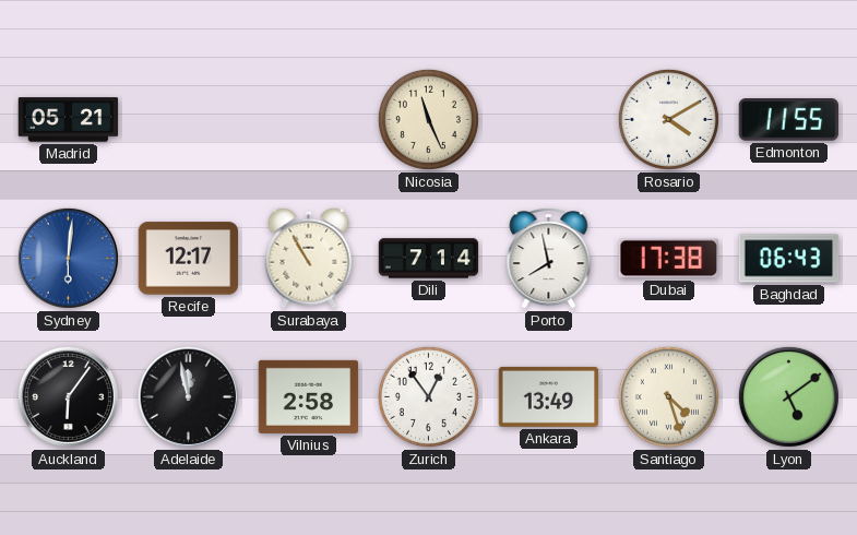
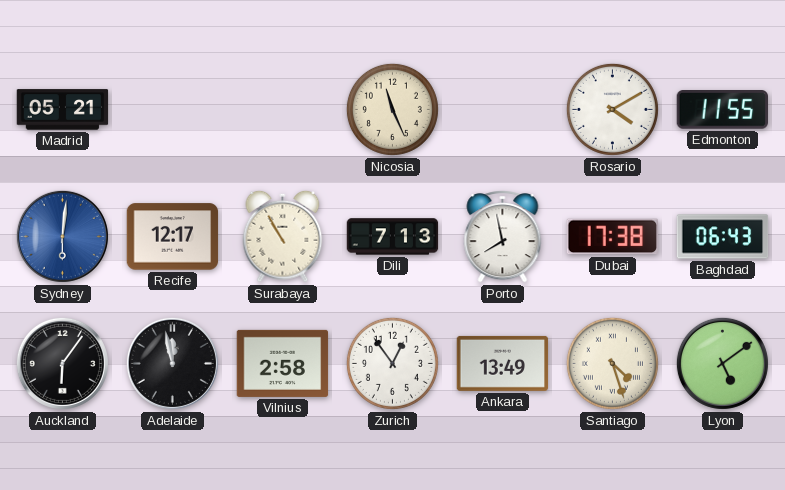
Dili: 7:14 -> 7:13 (393, 237)
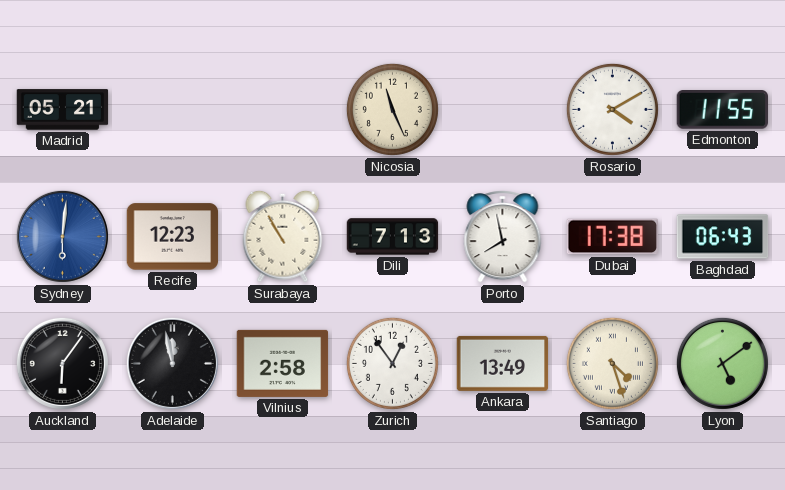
Recife: 12:17 -> 12:23 (173, 237)
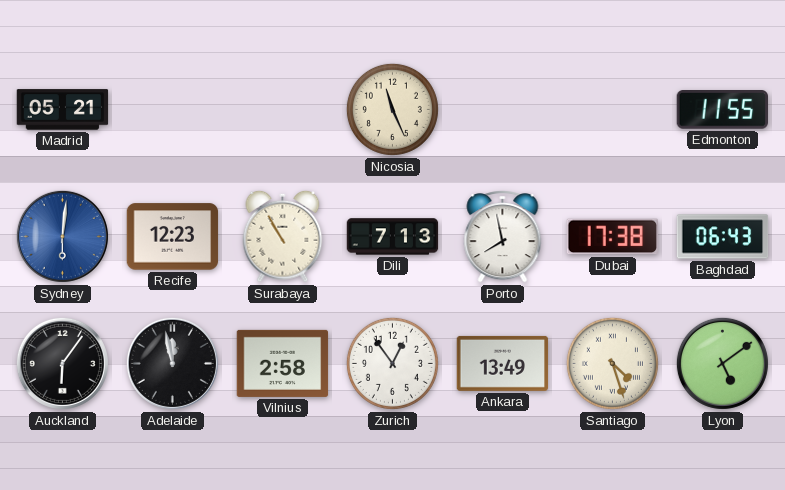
Rosario: 4:10 -> none (612, 109)
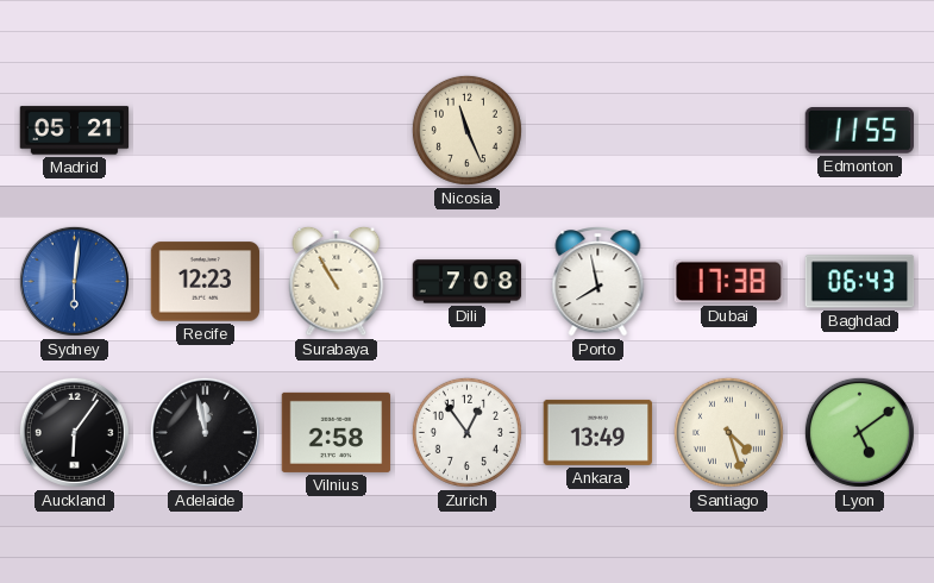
Dili: 7:13 -> 7:08 (468, 282)
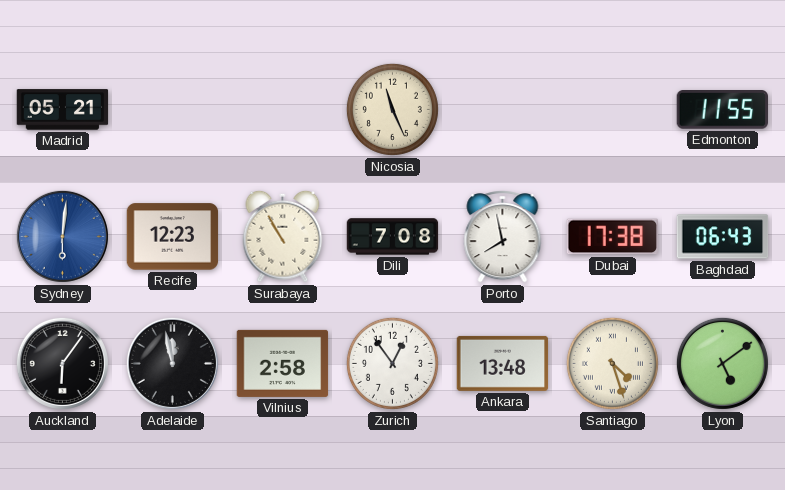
Ankara: 13:49 -> 13:48 (503, 363)
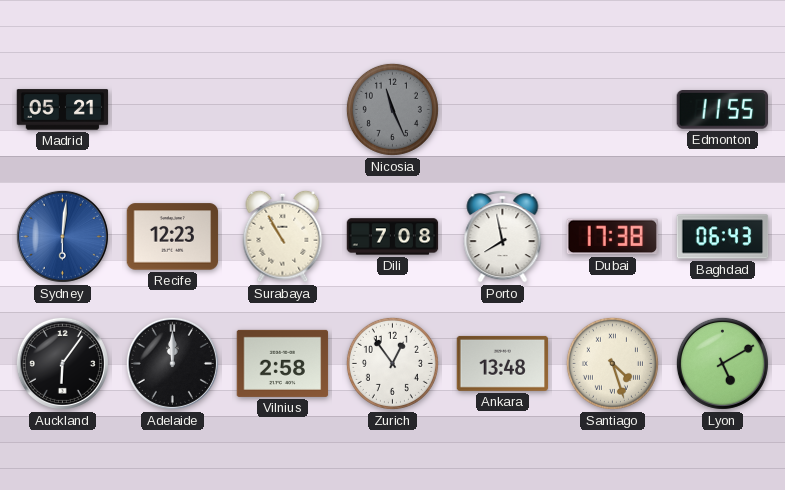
Nicosia dial: cream -> grey (392, 109)
Adelaide: 11:58 -> 12:00 (172, 363)
Lyon: 5:09 -> 5:10 (722, 363)
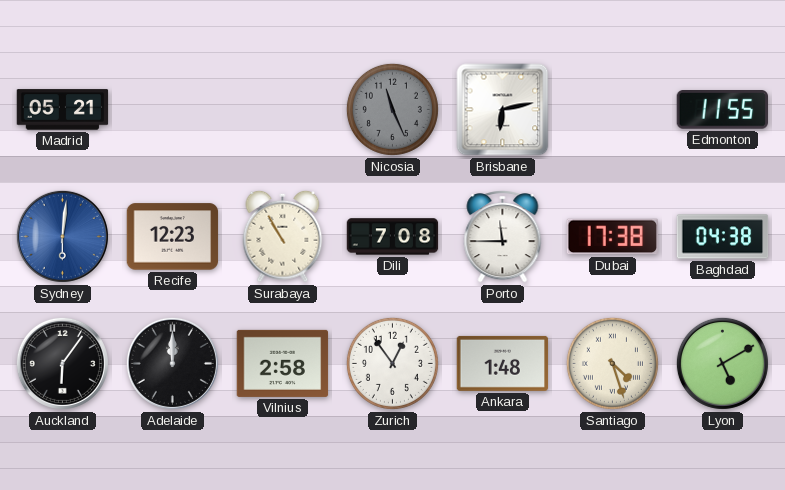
Brisbane: none -> 6:13 (503, 110)
Porto: 7:58 -> 11:45 (503, 237)
Baghdad: 06:43 -> 04:38 (723, 237)
Ankara: 13:48 -> 1:48 (503, 363)
